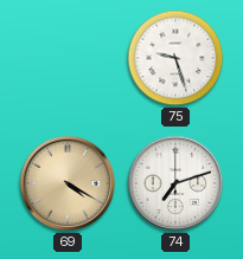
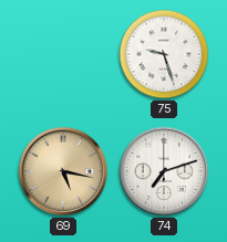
69: 4:20 -> 5:17 (63, 171)
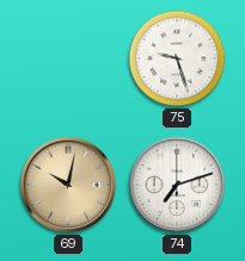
69: 5:17 -> 10:02 (68, 185)
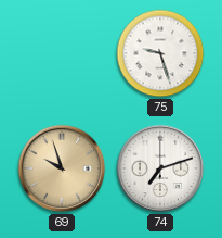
69: 10:02 -> 9:57 (62, 168)
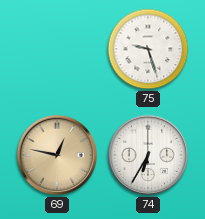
69: 9:57 -> 12:47 (57, 155)
74: 7:12 -> 6:35 (148, 155)
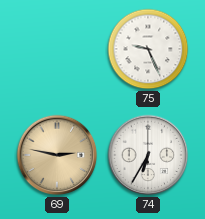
75: 9:27 -> 9:26 (148, 49)
69: 12:47 -> 2:47 (57, 155)
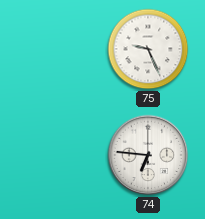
69: 2:47 -> none (57, 155)
74: 6:35 -> 6:46 (148, 155)
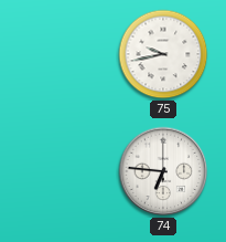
75: 9:26 -> 9:43 (163, 54)
